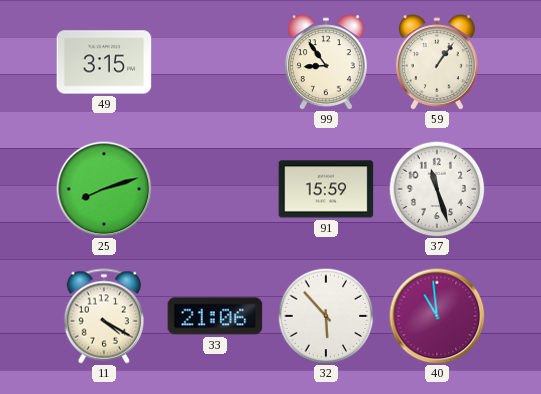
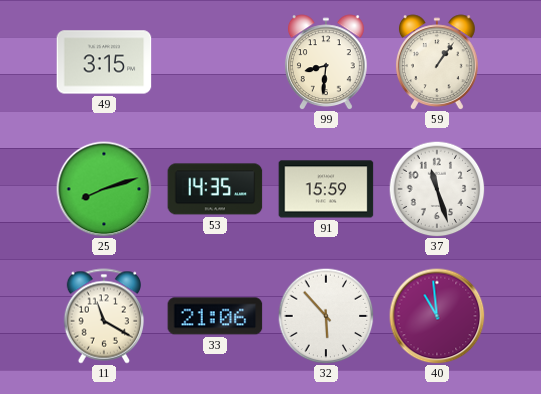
99: 8:54 -> 8:31 (326, 62)
53: none -> 14:35 (215, 189)
11: 4:20 -> 11:20 (103, 316)
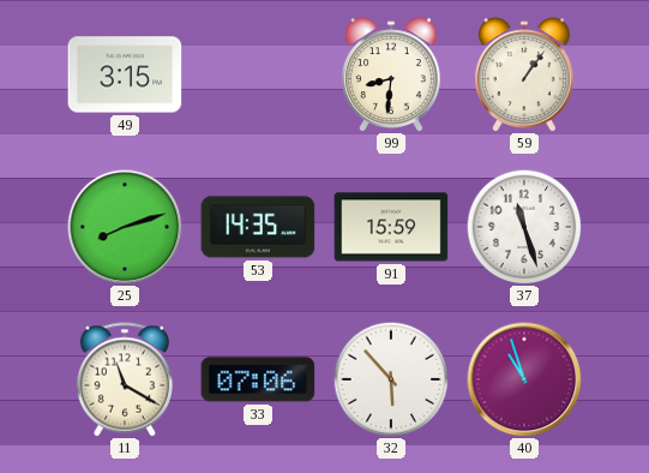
33: 21:06 -> 07:06 (258, 379)
40: 10:59 -> 10:57 (524, 379)
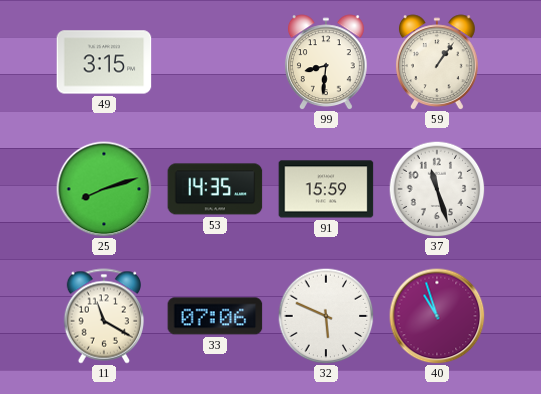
32: 5:53 -> 5:49 (326, 316)
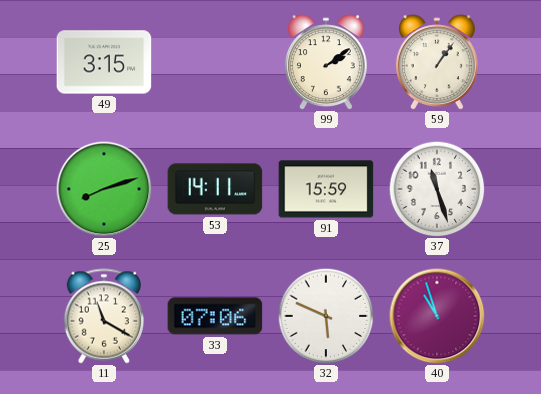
99: 8:31 -> 2:09 (326, 62)
53: 14:35 -> 14:11 (215, 189)
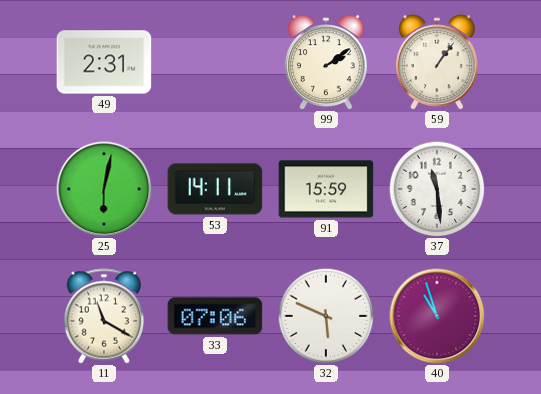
49: 3:15 -> 2:31 (104, 62)
25: 8:12 -> 6:02 (104, 189)
37: 11:27 -> 11:29 (437, 189)
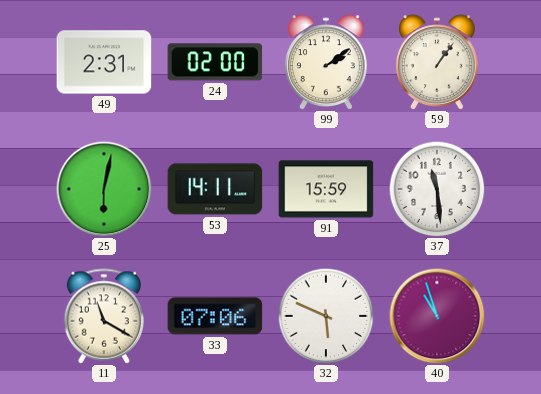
24: none -> 02:00 (215, 62)
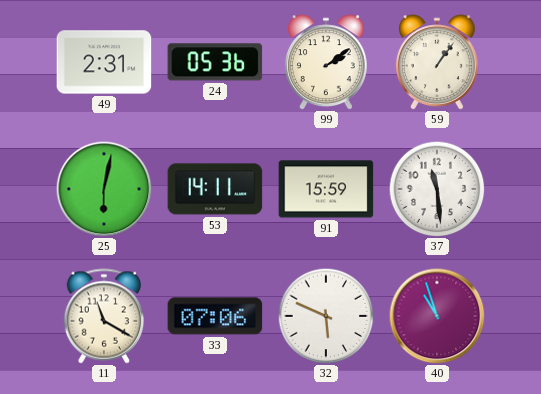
24: 02:00 -> 05:36 (215, 62)
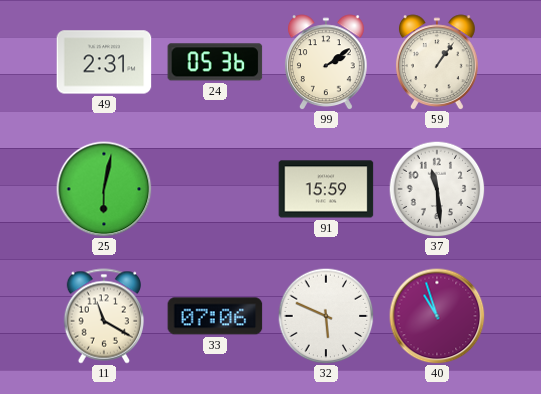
53: 14:11 -> none (215, 189)
